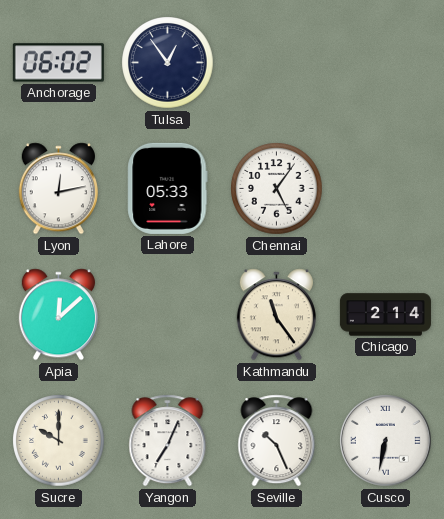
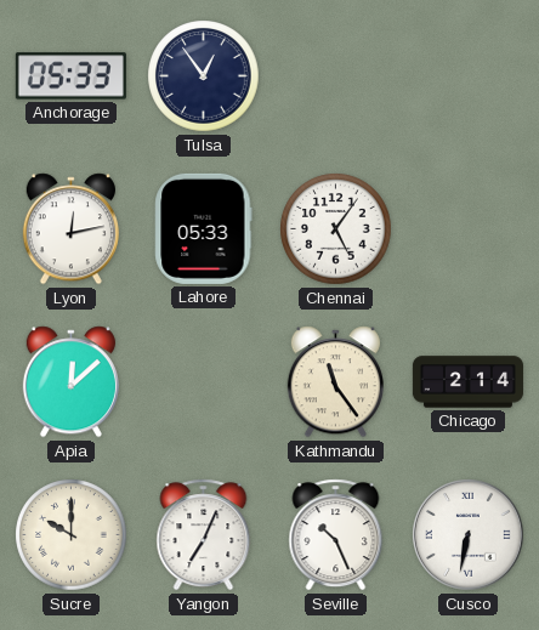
Anchorage: 06:02 -> 05:33 (70, 76)
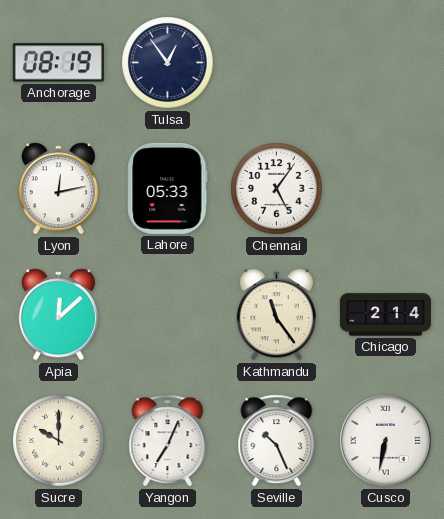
Anchorage: 05:33 -> 08:19 (58, 63)
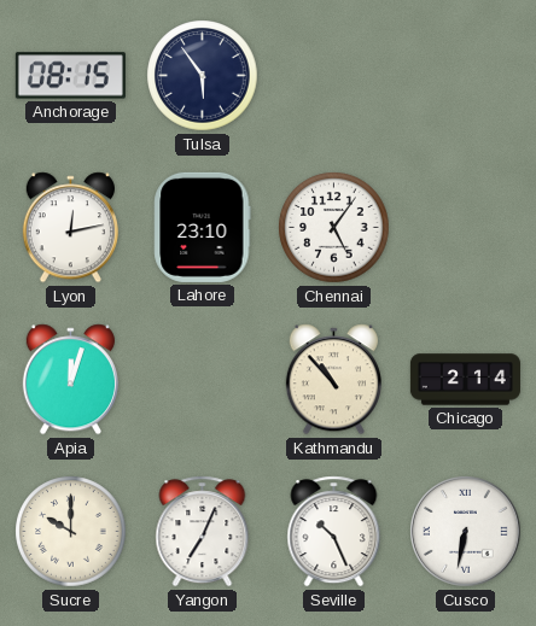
Anchorage: 08:19 -> 08:15 (70, 76)
Tulsa: 12:54 -> 5:54 (203, 76)
Lahore: 05:33 -> 23:10 (203, 227)
Apia: 12:08 -> 12:03 (70, 380)
Kathmandu: 11:24 -> 10:53 (333, 380)
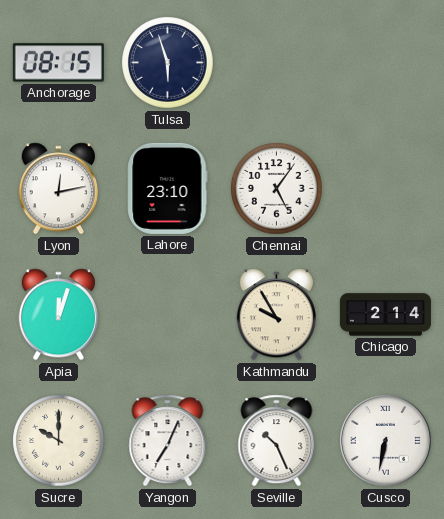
Tulsa: 5:54 -> 5:57 (168, 63)
Kathmandu: 10:53 -> 9:55 (276, 315)
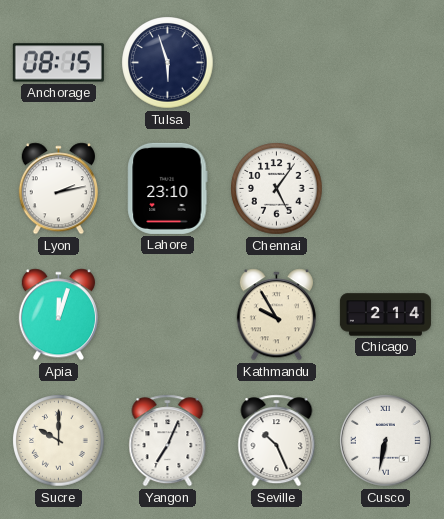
Lyon: 12:13 -> 2:13 (58, 189)
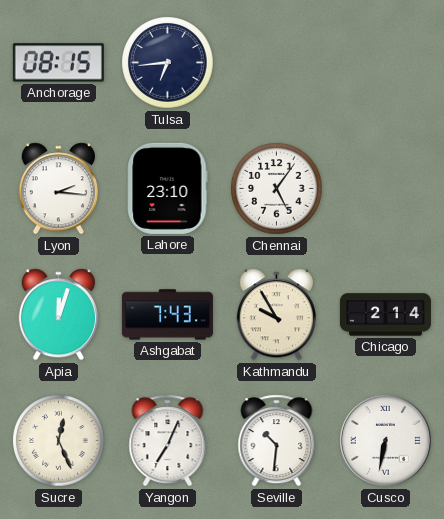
Tulsa: 5:57 -> 6:44 (168, 63)
Lyon: 2:13 -> 2:16 (58, 189)
Ashgabat: none -> 7:43 (167, 315)
Sucre: 10:00 -> 12:26 (59, 441)
Seville: 10:26 -> 10:31 (277, 441)
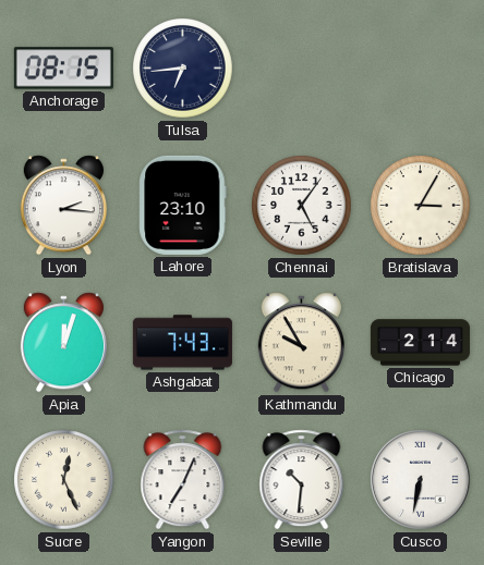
Bratislava: none -> 3:05 (421, 206)
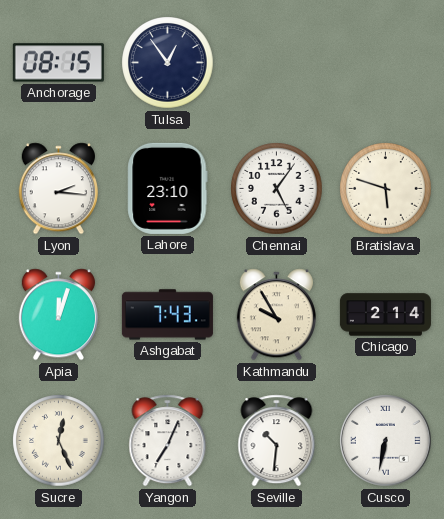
Tulsa: 6:44 -> 12:54 (168, 63)
Bratislava: 3:05 -> 5:48 (386, 189)
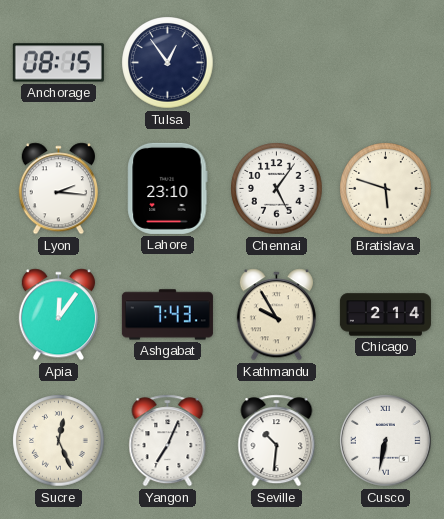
Apia: 12:03 -> 12:06 (58, 315)
